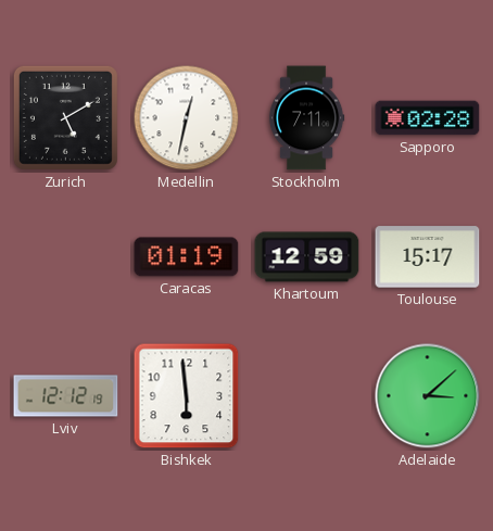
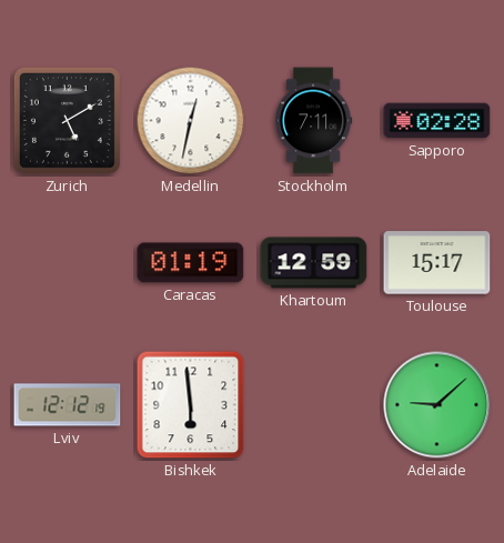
Adelaide: 3:08 -> 9:08 (437, 405)
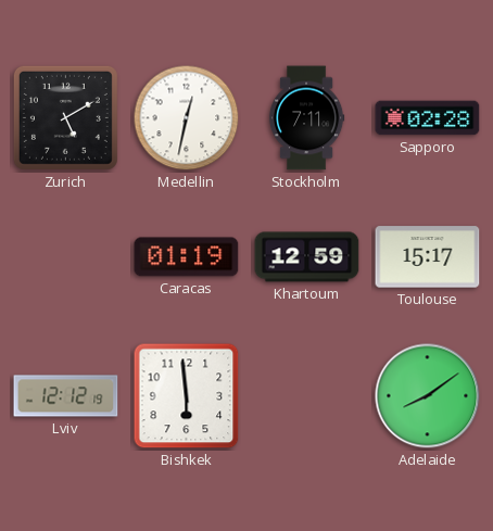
Adelaide: 9:08 -> 8:09 (428, 396)
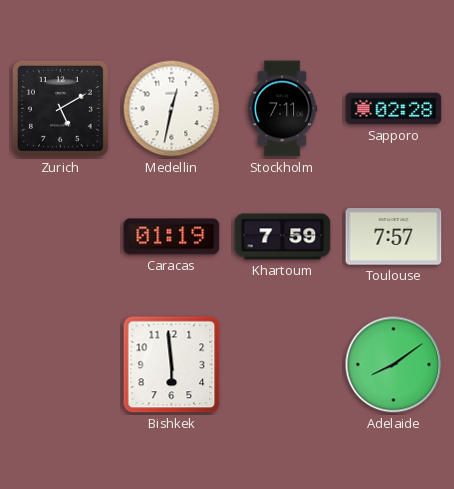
Khartoum: 12:59 -> 7:59 (283, 237)
Toulouse: 15:17 -> 7:57 (394, 237)
Lviv: 12:12 -> none (66, 396)
